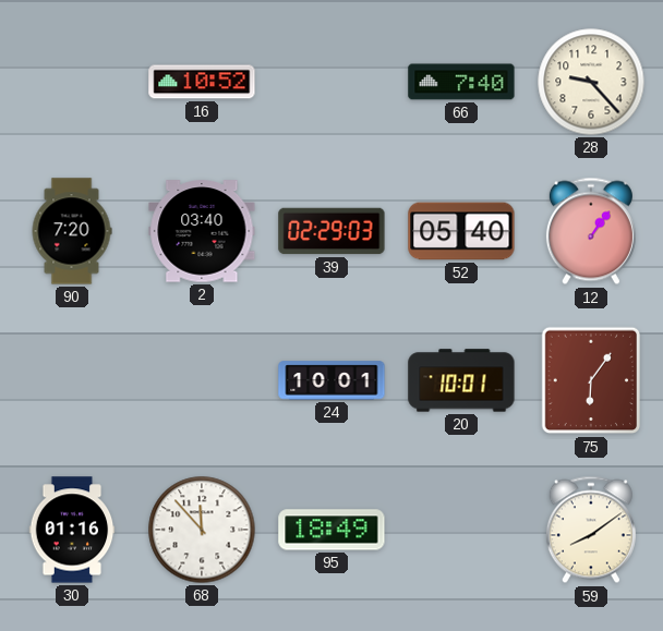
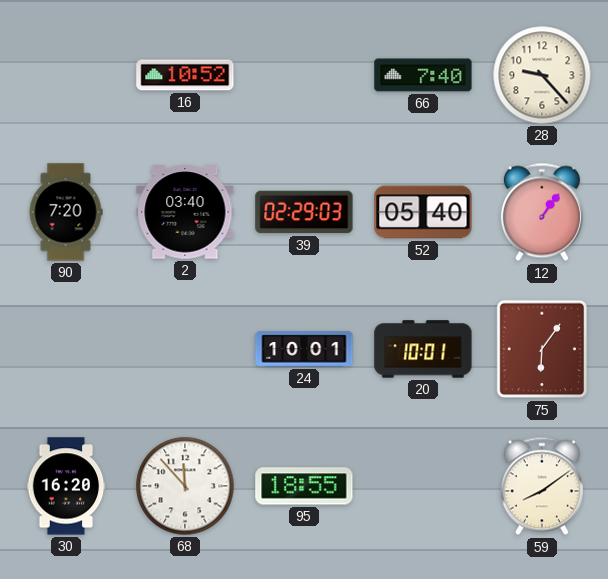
30: 01:16 -> 16:20 (66, 486)
95: 18:49 -> 18:55 (304, 486)
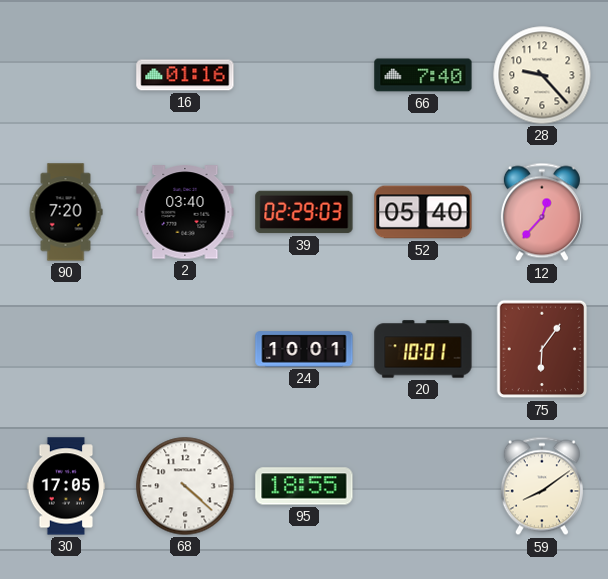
16: 10:52 -> 01:16 (185, 75)
12: 1:06 -> 12:37 (542, 212)
30: 16:20 -> 17:05 (66, 486)
68: 11:53 -> 4:22 (185, 486)
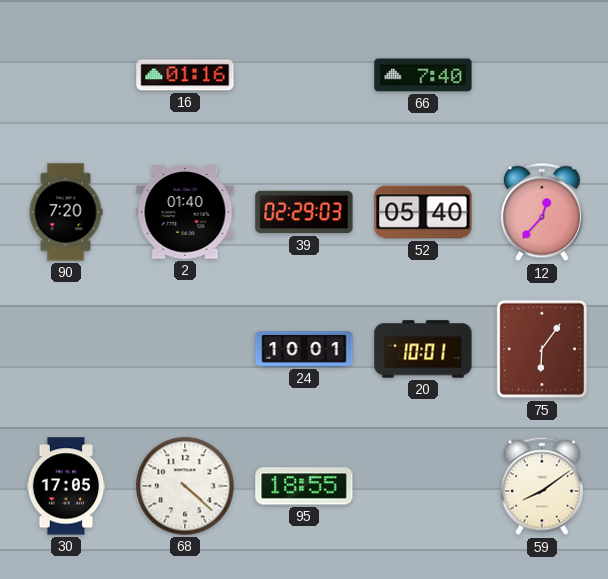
28: 9:23 -> none (542, 75)
2: 03:40 -> 01:40 (185, 212)
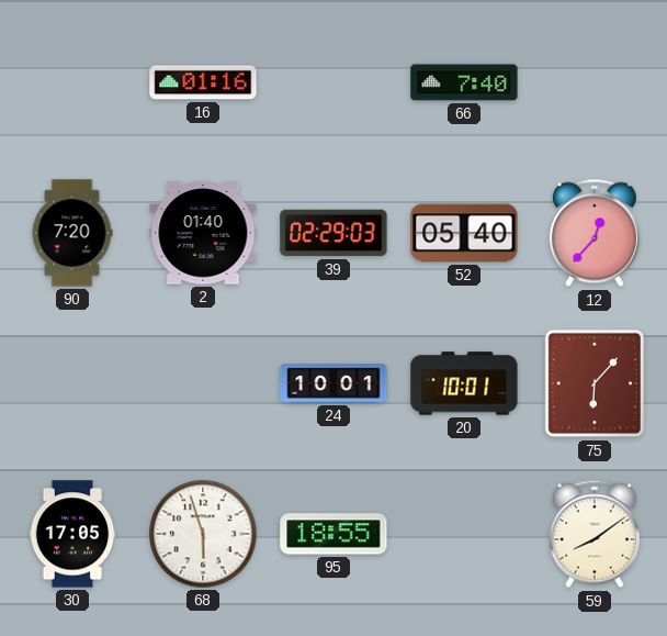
75: 6:06 -> 6:07 (595, 383)
68: 4:22 -> 5:57 (203, 534)
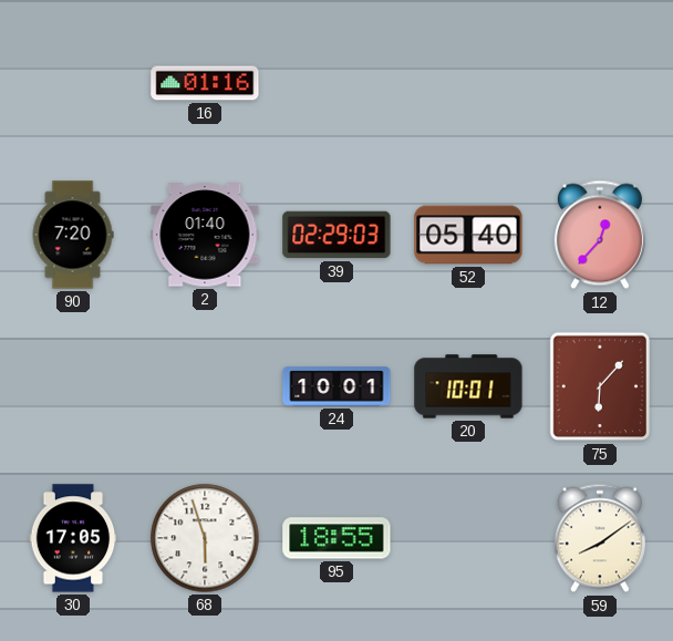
66: 7:40 -> none (464, 82)
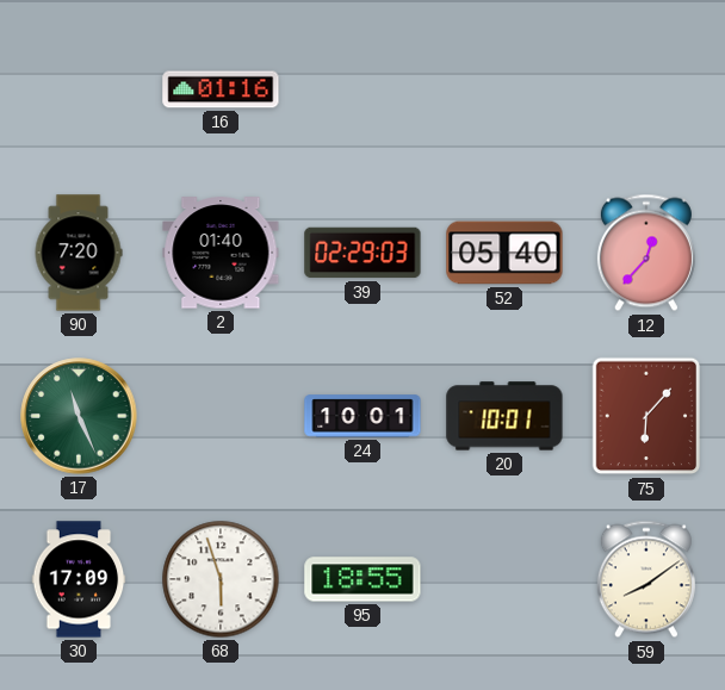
17: none -> 11:26 (79, 416)
30: 17:05 -> 17:09 (79, 579)
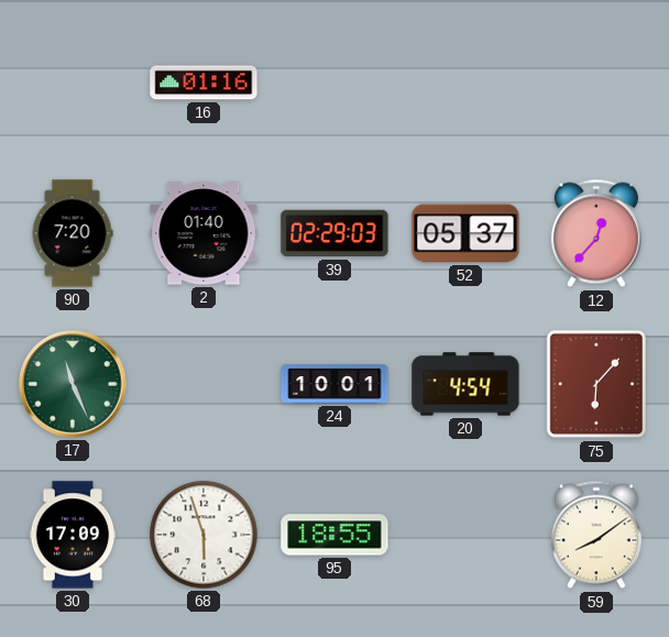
52: 05:40 -> 05:37 (465, 233)
20: 10:01 -> 4:54 (465, 384)
